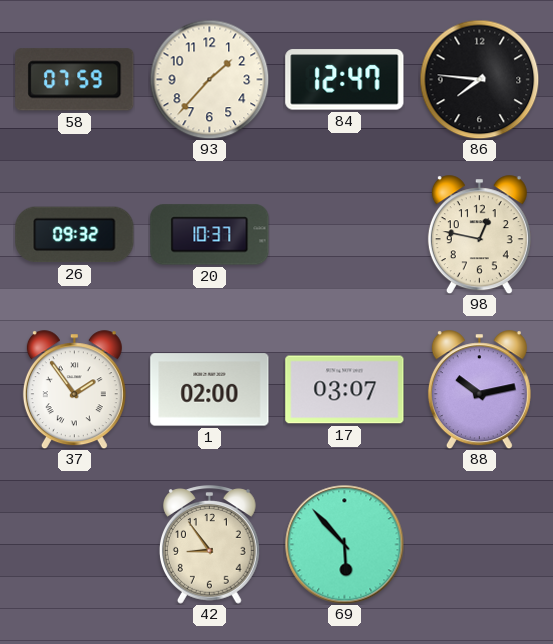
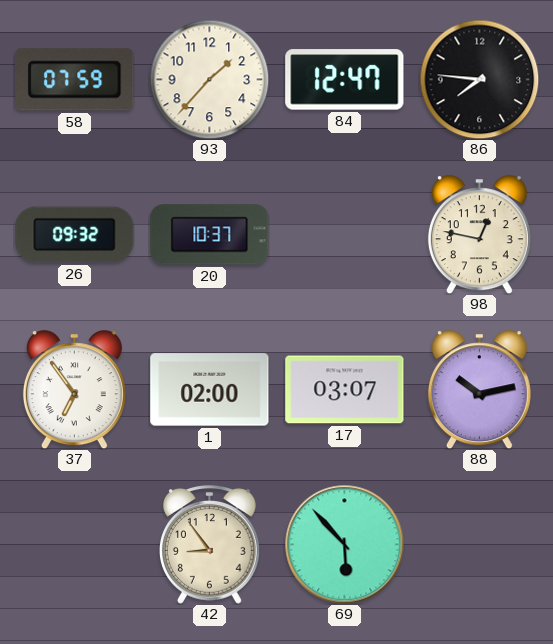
37: 1:54 -> 6:54 (74, 390)
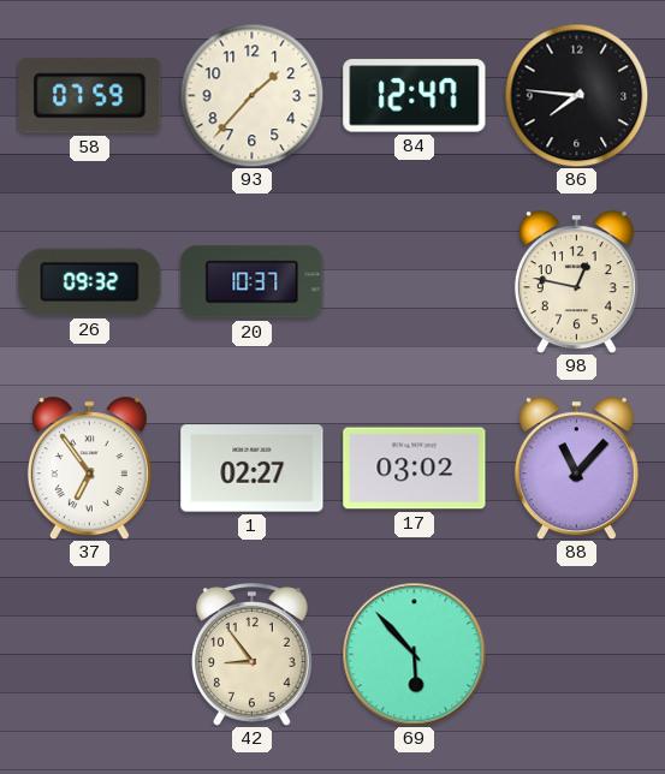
1: 02:00 -> 02:27 (253, 469)
17: 03:07 -> 03:02 (415, 469)
88: 10:13 -> 11:07 (576, 469)
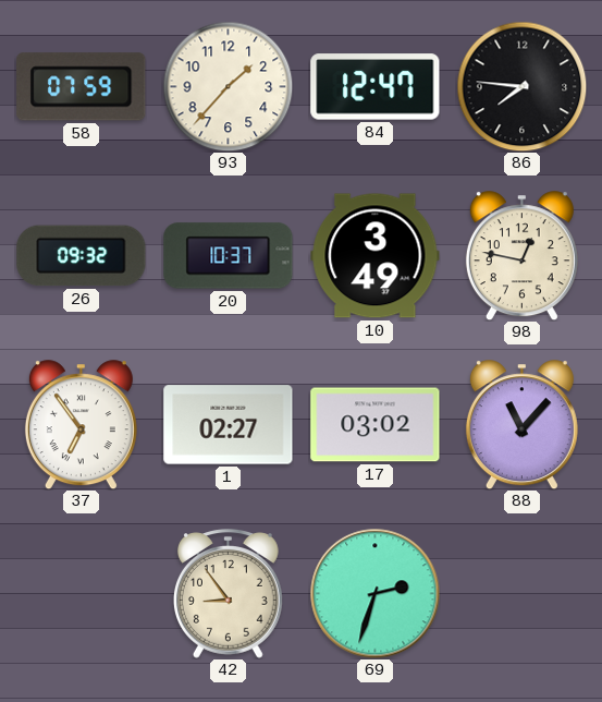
10: none -> 3:49 (376, 256)
69: 5:53 -> 2:33 (376, 594)
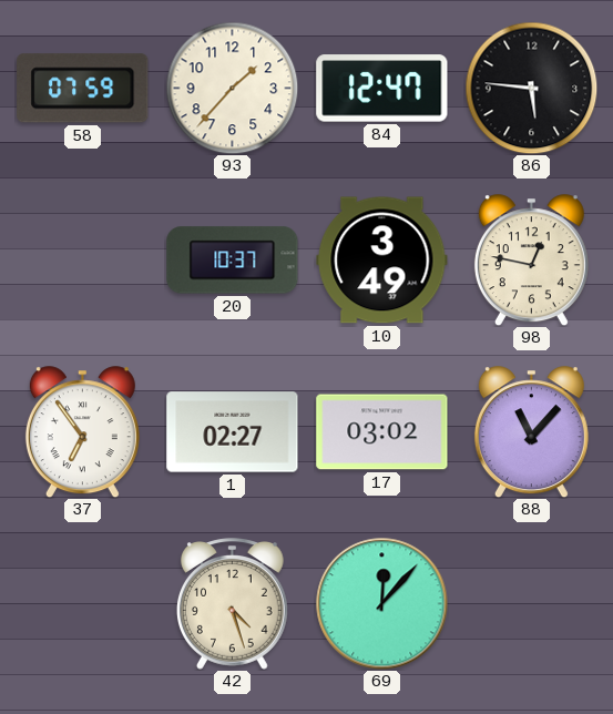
86: 7:46 -> 5:46 (531, 88)
26: 09:32 -> none (82, 256)
42: 8:54 -> 4:27 (232, 604)
69: 2:33 -> 12:07 (382, 604)
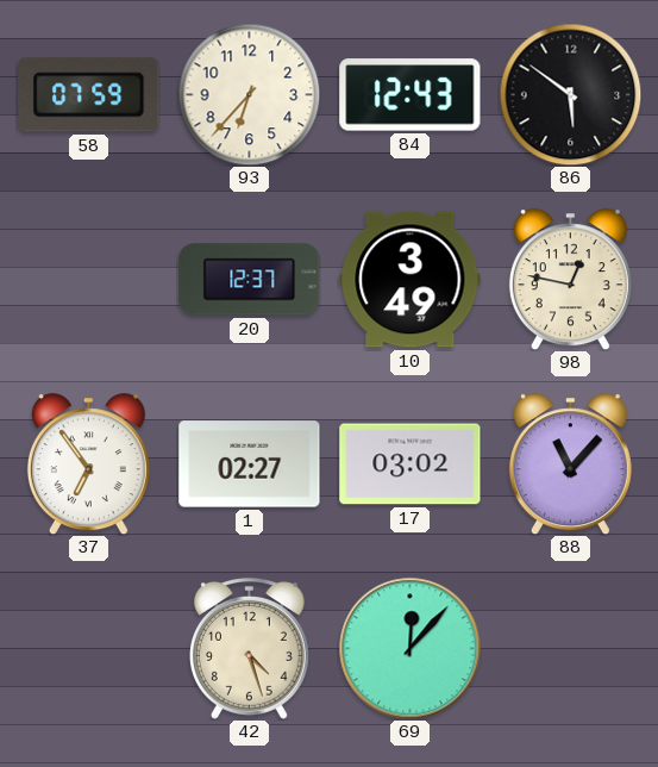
93: 1:37 -> 6:37 (249, 94)
84: 12:47 -> 12:43 (411, 95)
86: 5:46 -> 5:51 (570, 94)
20: 10:37 -> 12:37 (250, 280)
